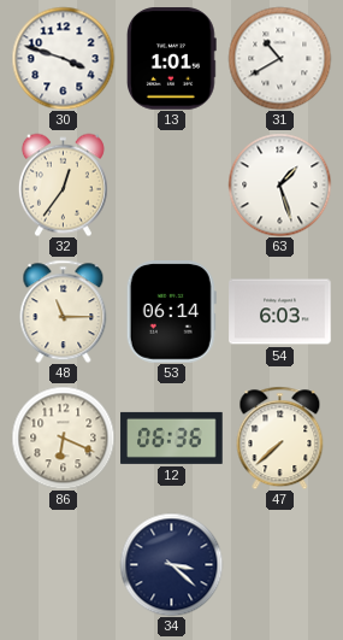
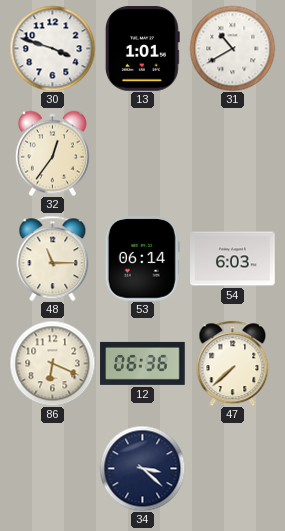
63: 1:27 -> none (279, 184)
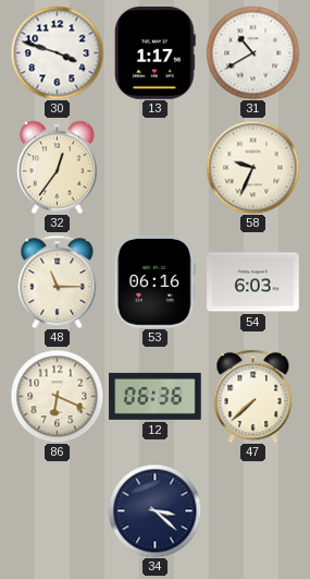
13: 1:01 -> 1:17 (154, 53)
58: none -> 9:34 (252, 167)
53: 06:14 -> 06:16 (154, 282)
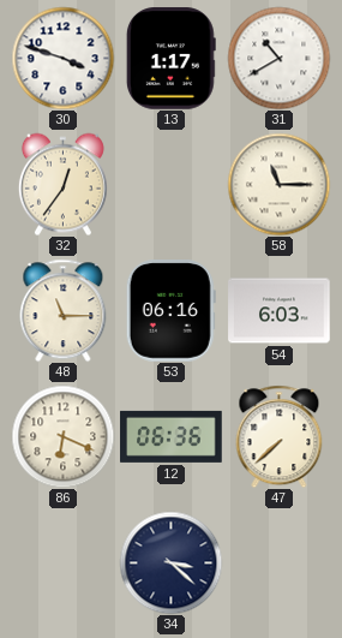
58: 9:34 -> 11:15 (278, 184)
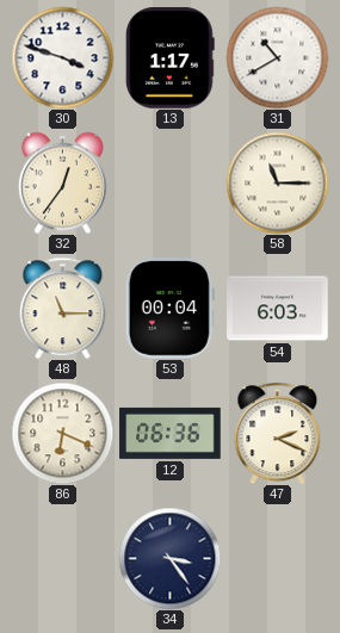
53: 06:16 -> 00:04 (169, 309)
47: 7:38 -> 2:19 (278, 433)
34: 3:22 -> 3:24 (169, 558)
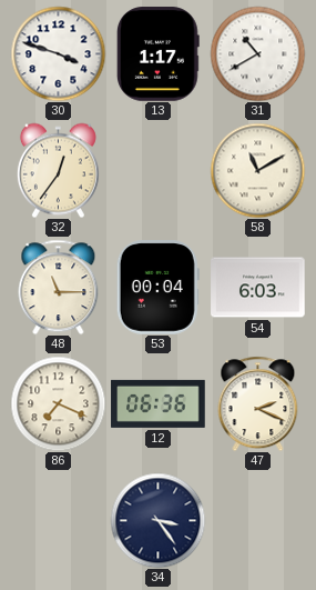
58: 11:15 -> 11:10 (257, 170)
86: 6:19 -> 7:19 (58, 403)
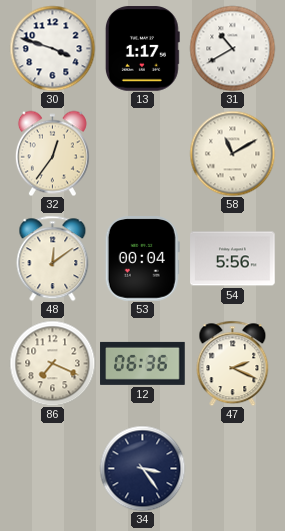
48: 11:15 -> 12:09 (53, 258)
54: 6:03 -> 5:56 (233, 259)
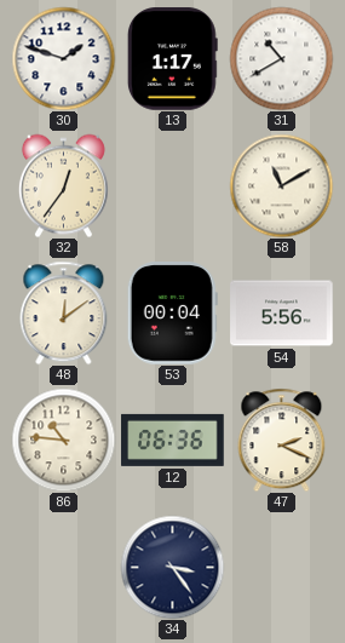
30: 3:48 -> 1:48 (63, 58)
86: 7:19 -> 10:46 (63, 440)
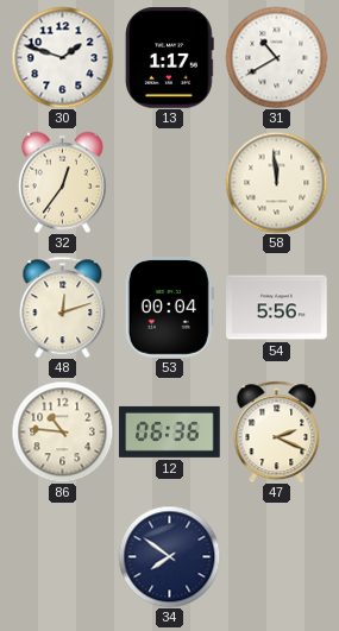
58: 11:10 -> 11:59 (276, 182)
48: 12:09 -> 12:12 (63, 307)
34: 3:24 -> 7:51 (169, 556)
